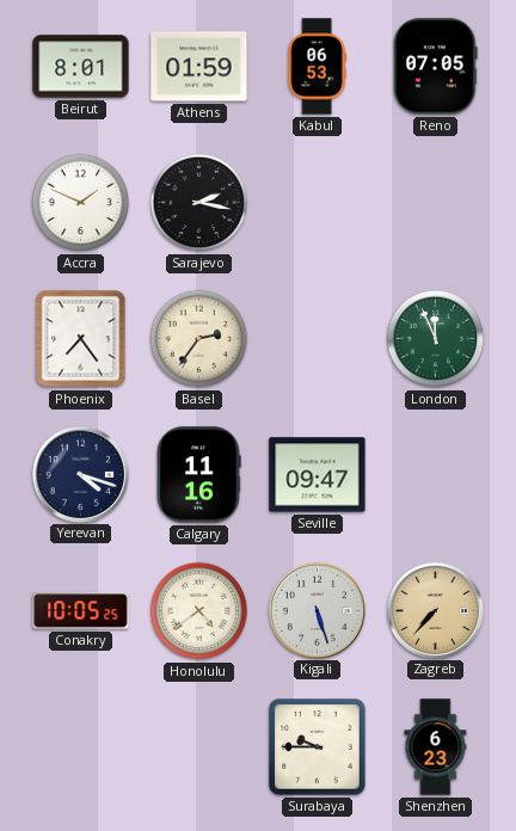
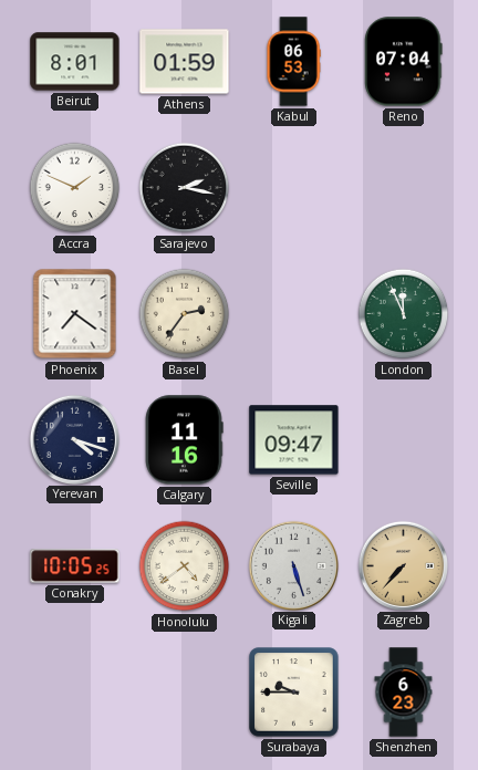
Reno: 07:05 -> 07:04 (404, 62)
Phoenix: 7:24 -> 7:21 (75, 314)
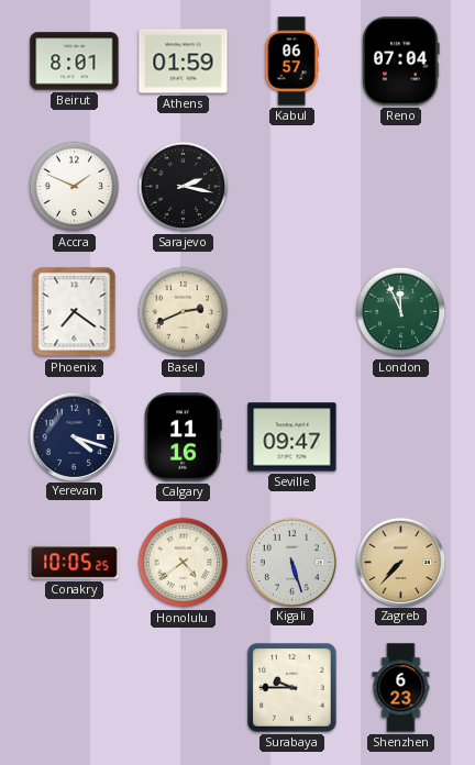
Kabul: 06:53 -> 06:57 (291, 62)
Basel: 2:36 -> 2:41 (184, 312)
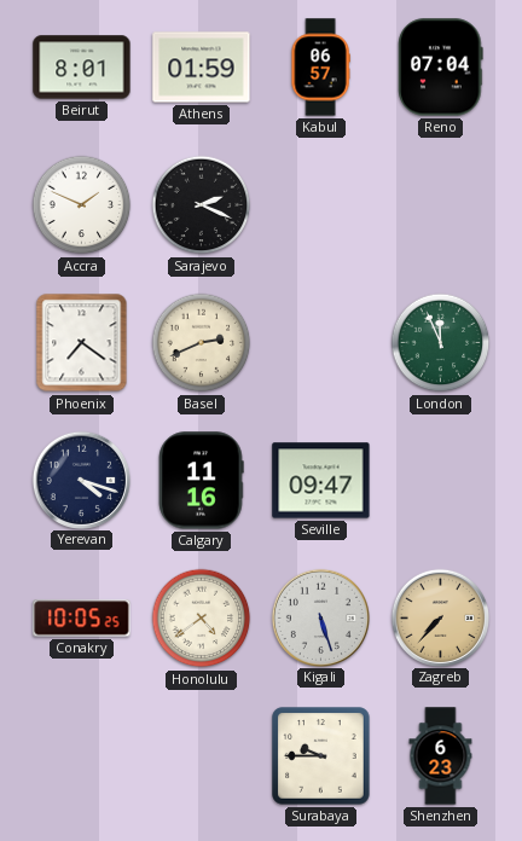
Sarajevo: 2:17 -> 2:19 (202, 205)
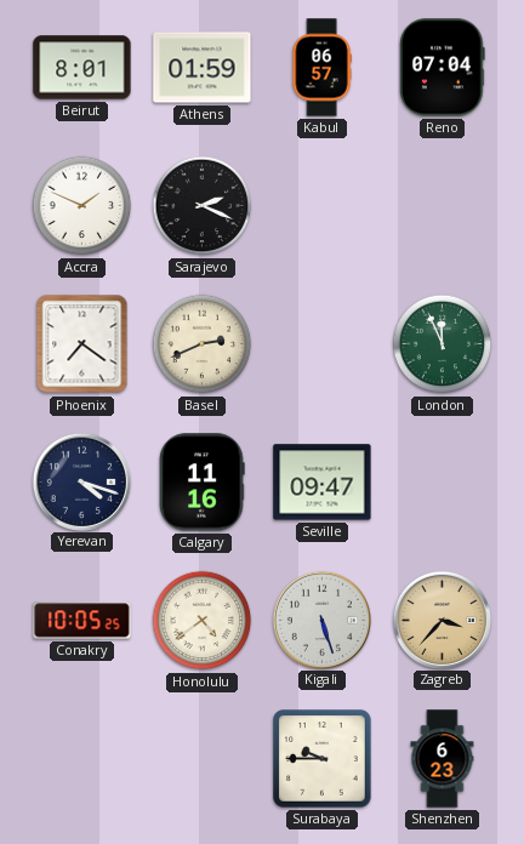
Zagreb: 7:37 -> 3:37 (442, 620)
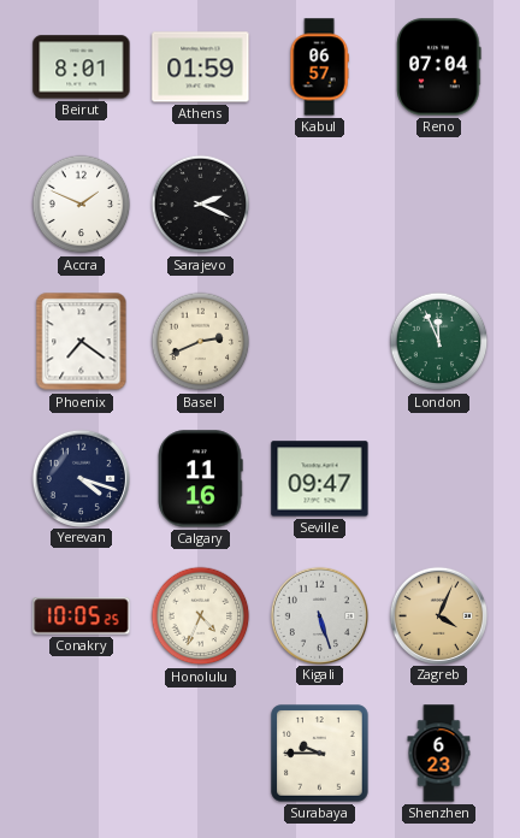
Honolulu: 4:39 -> 4:34 (201, 616)
Zagreb: 3:37 -> 4:04 (438, 615)
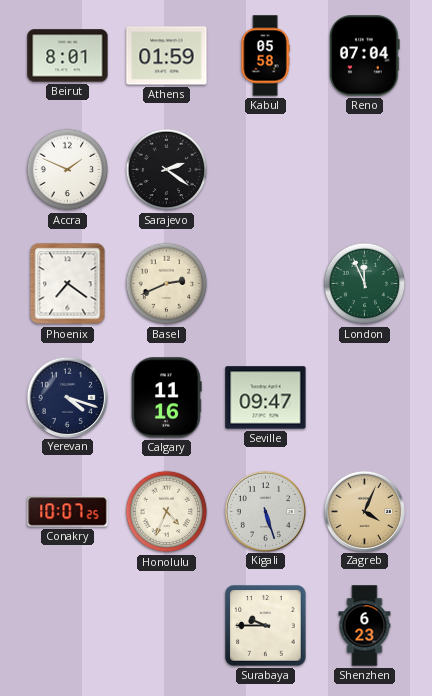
Kabul: 06:57 -> 05:58 (265, 56)
Sarajevo: 2:19 -> 2:21 (167, 170)
Conakry: 10:05 -> 10:07 (68, 512)
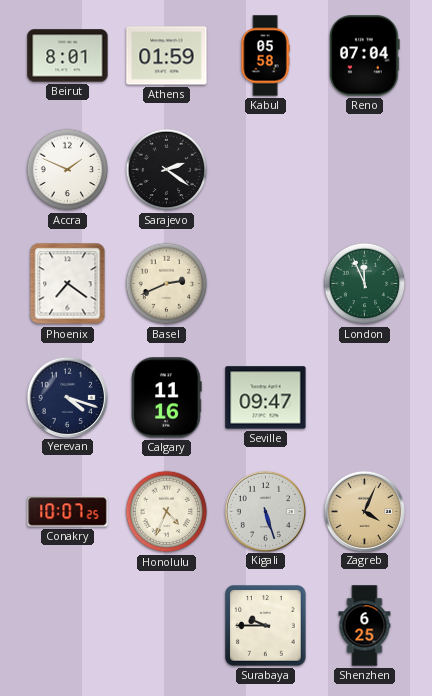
Shenzhen: 6:23 -> 6:25 (365, 626)
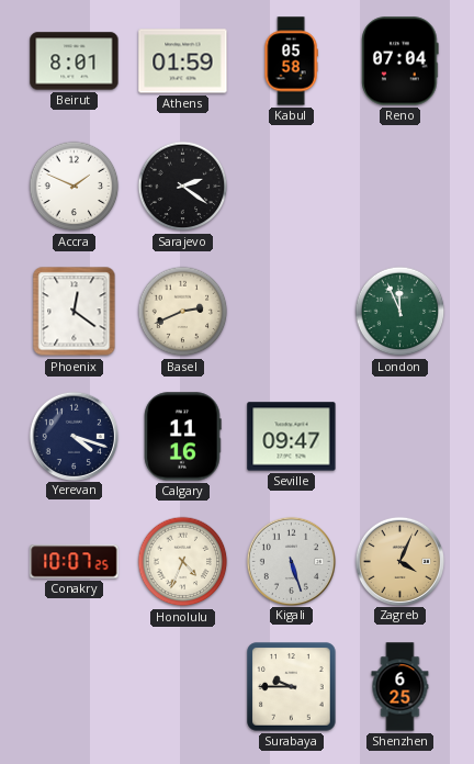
Phoenix: 7:21 -> 12:21 (75, 312)
